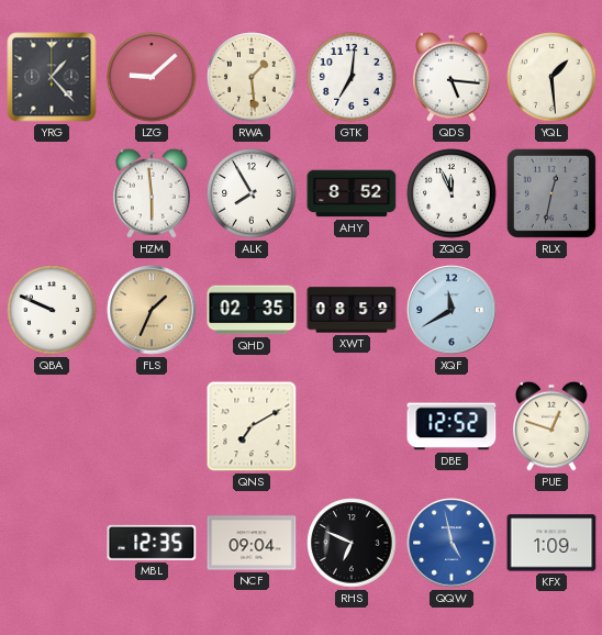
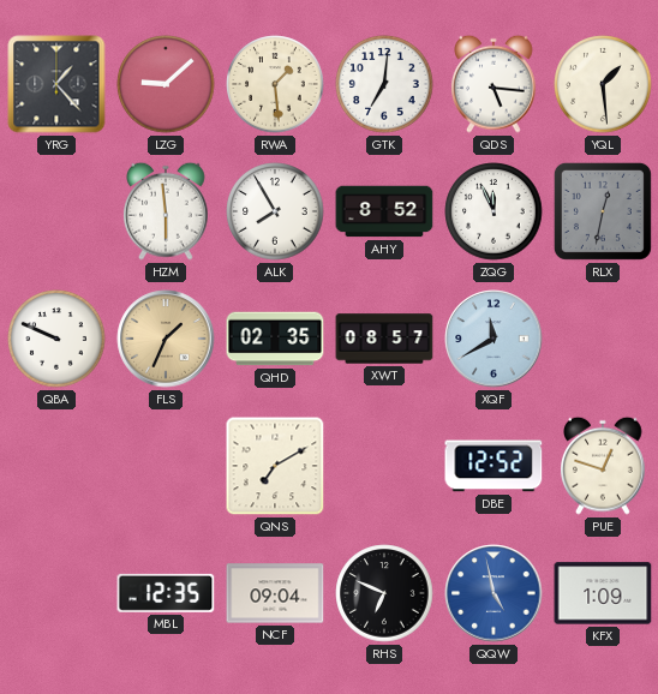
XWT: 08:59 -> 08:57 (384, 339)
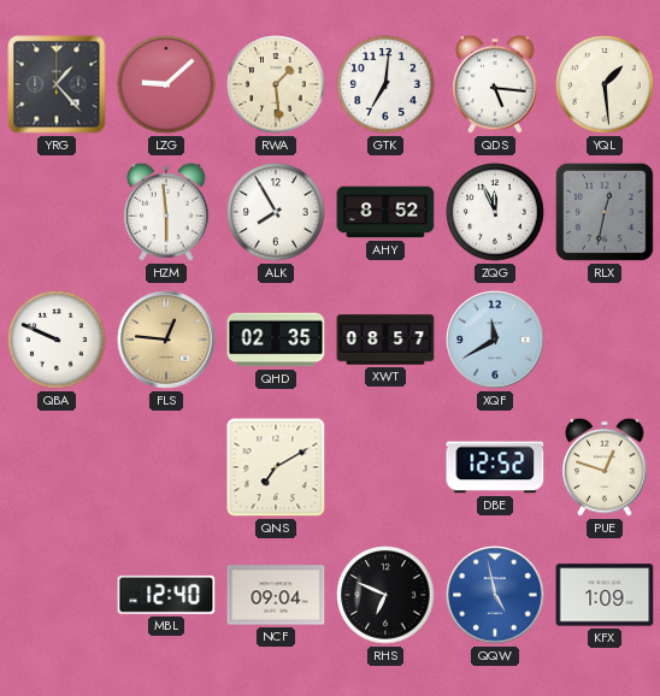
FLS: 1:34 -> 12:46 (166, 340)
MBL: 12:35 -> 12:40 (166, 595)
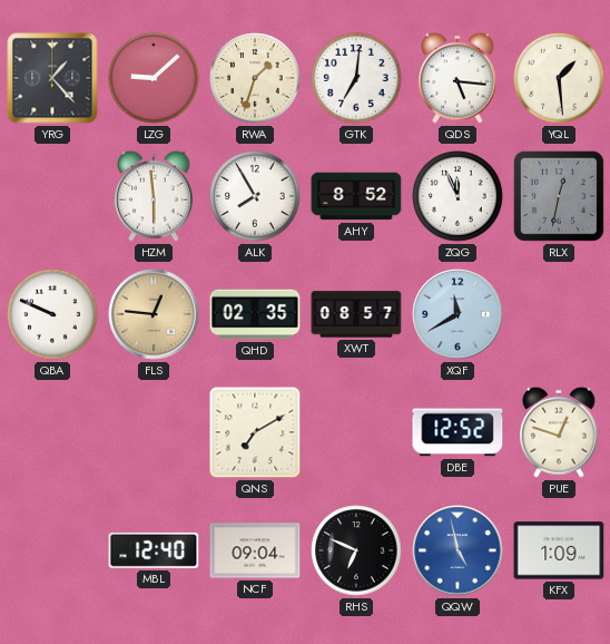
RWA: 1:29 -> 1:33 (255, 78)
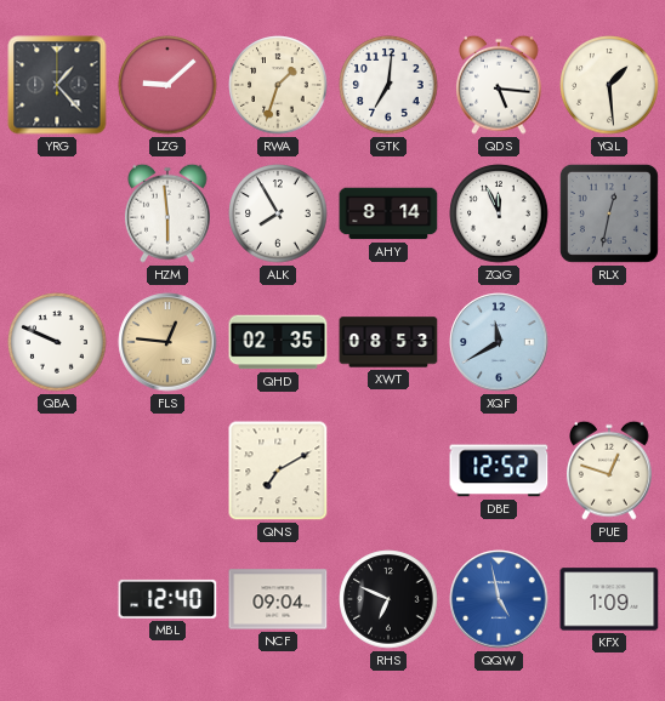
AHY: 8:52 -> 8:14 (388, 213)
XWT: 08:57 -> 08:53 (388, 342)
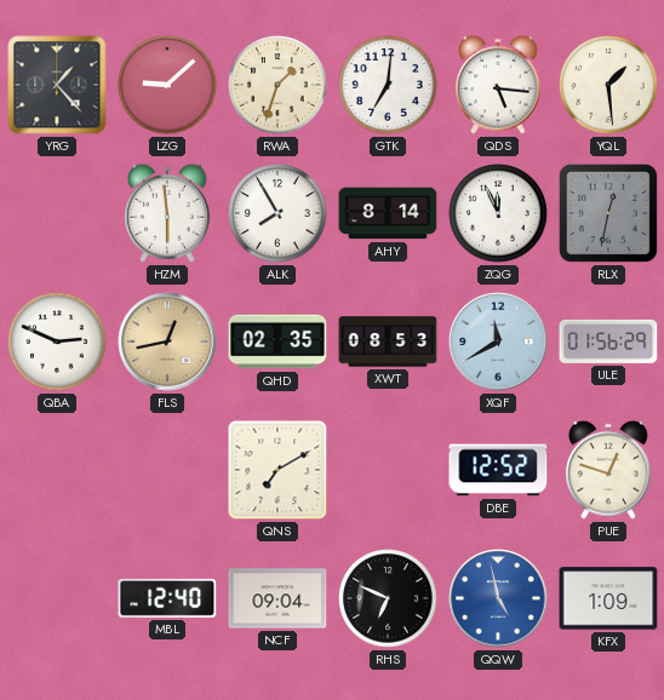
QBA: 9:49 -> 2:49 (57, 342)
FLS: 12:46 -> 12:43 (167, 342)
ULE: none -> 01:56 (608, 342)
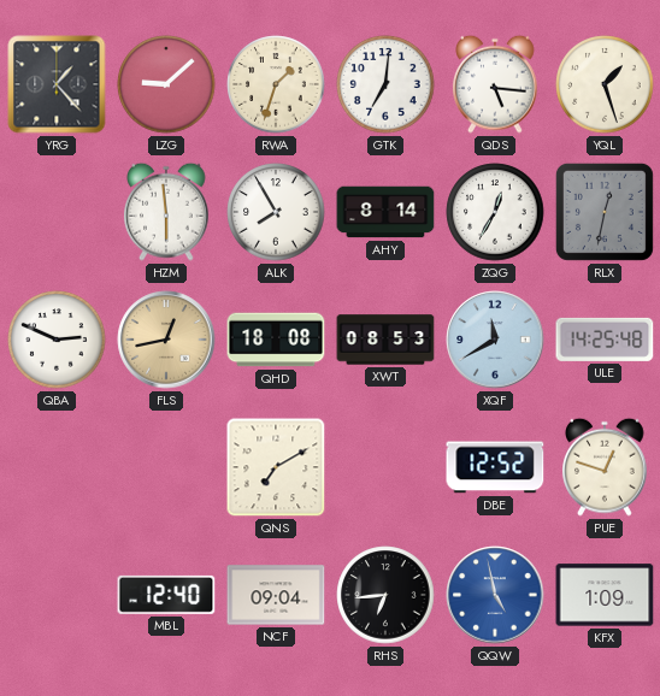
YQL: 1:29 -> 1:27 (605, 84)
ZQG: 11:56 -> 12:35 (495, 212)
QHD: 02:35 -> 18:08 (276, 340)
ULE: 01:56 -> 14:25 (605, 340)
RHS: 6:49 -> 6:44 (385, 595)
